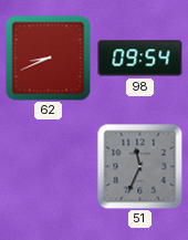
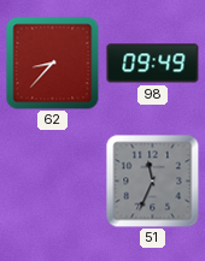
62: 8:41 -> 8:37 (53, 64)
98: 09:54 -> 09:49 (153, 64)
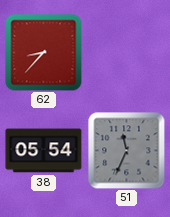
98: 09:49 -> none (153, 64)
38: none -> 05:54 (44, 151)
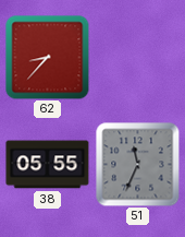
38: 05:54 -> 05:55 (48, 165)
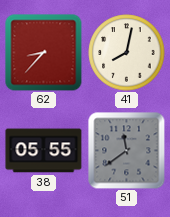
41: none -> 8:02 (127, 53)
51: 11:34 -> 11:39 (127, 151)
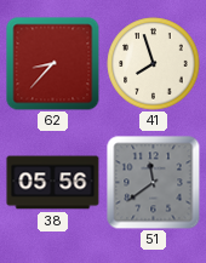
41: 8:02 -> 7:57 (154, 64)
38: 05:55 -> 05:56 (53, 183)
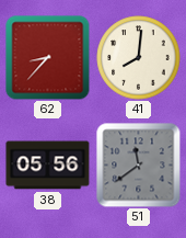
41: 7:57 -> 8:01 (139, 58)
